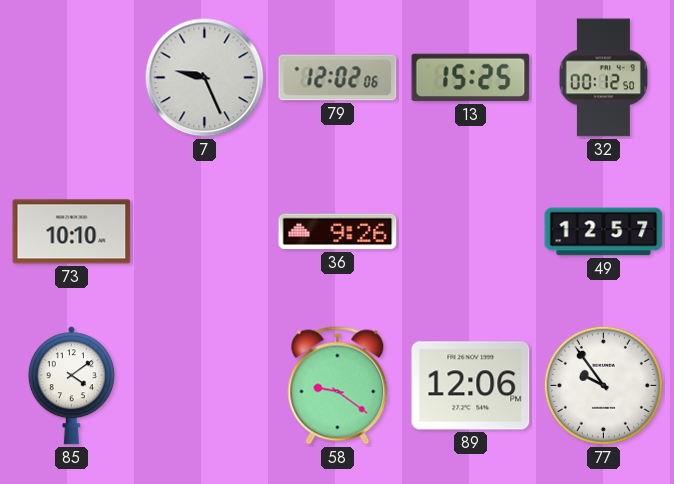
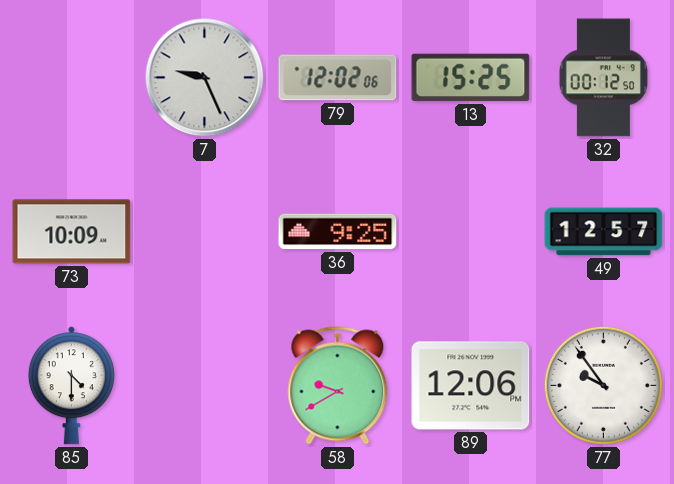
73: 10:10 -> 10:09 (72, 232)
36: 9:26 -> 9:25 (338, 232)
85: 4:09 -> 4:30 (71, 386)
58: 9:21 -> 9:40 (338, 386)
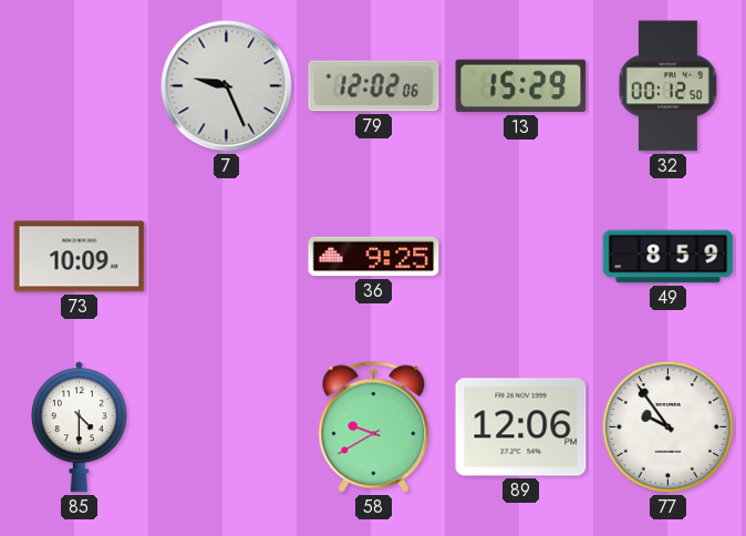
13: 15:25 -> 15:29 (521, 86)
49: 12:57 -> 8:59 (669, 257)
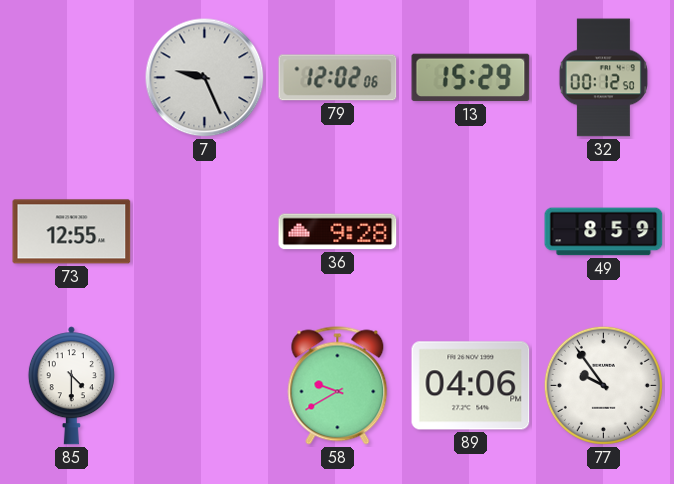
73: 10:09 -> 12:55 (72, 232)
36: 9:25 -> 9:28 (338, 232)
89: 12:06 -> 04:06 (471, 386)
